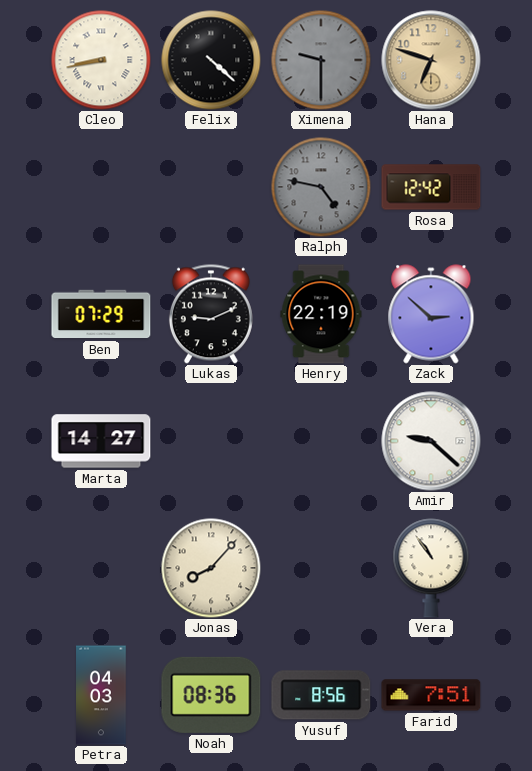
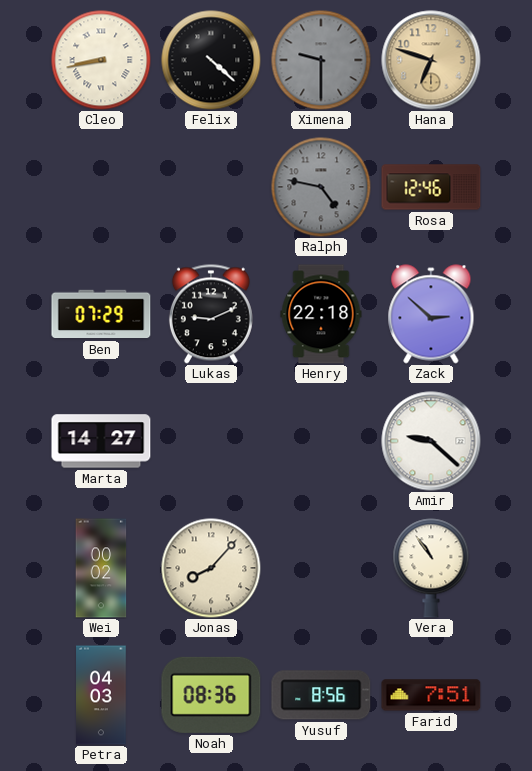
Rosa: 12:42 -> 12:46 (431, 187)
Henry: 22:19 -> 22:18 (321, 314)
Wei: none -> 00:02 (101, 568)
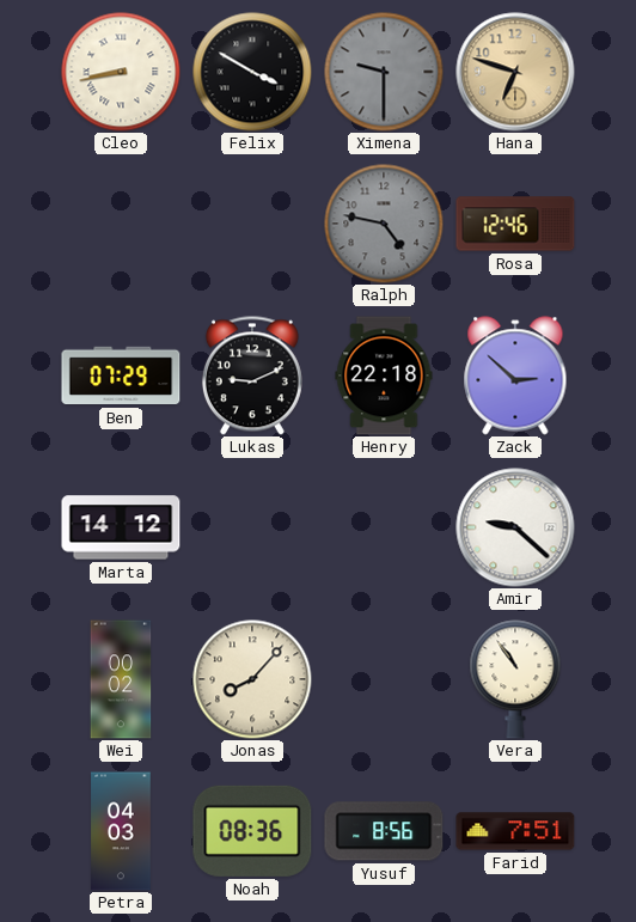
Felix: 4:22 -> 3:50 (252, 72)
Marta: 14:27 -> 14:12 (121, 527)
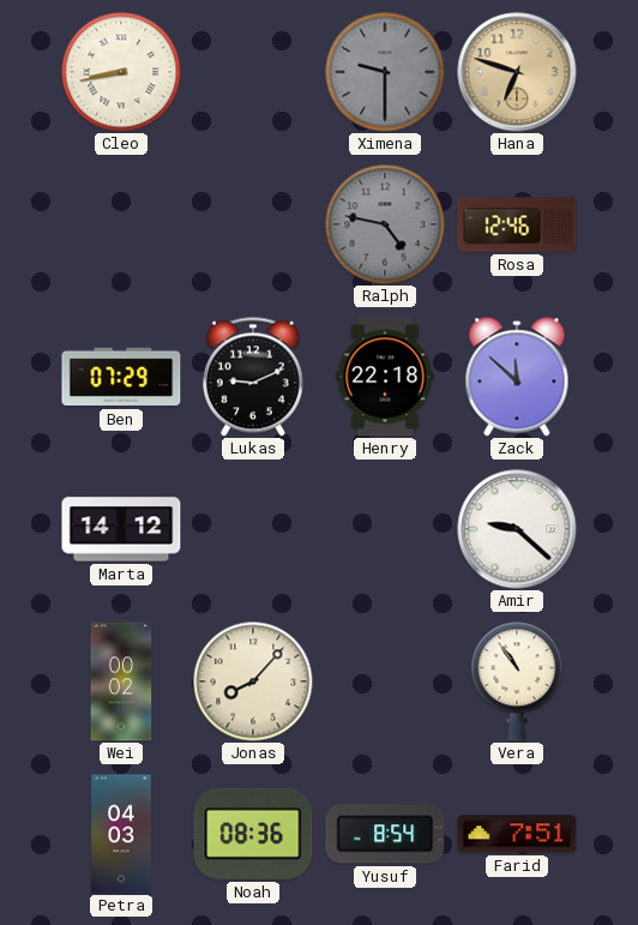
Felix: 3:50 -> none (252, 72)
Zack: 2:52 -> 11:52 (517, 377)
Yusuf: 8:56 -> 8:54 (385, 834)
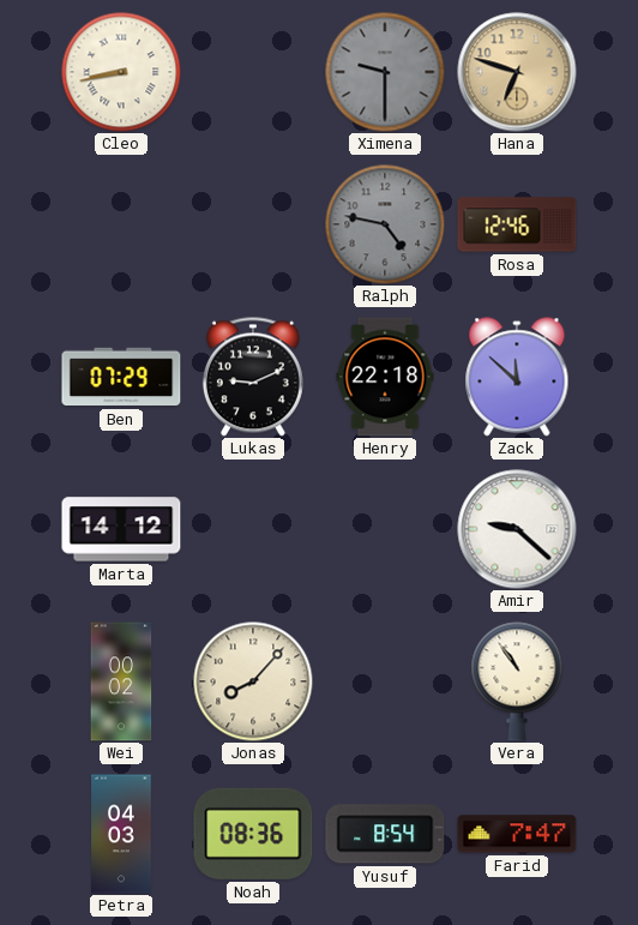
Farid: 7:51 -> 7:47 (517, 834)
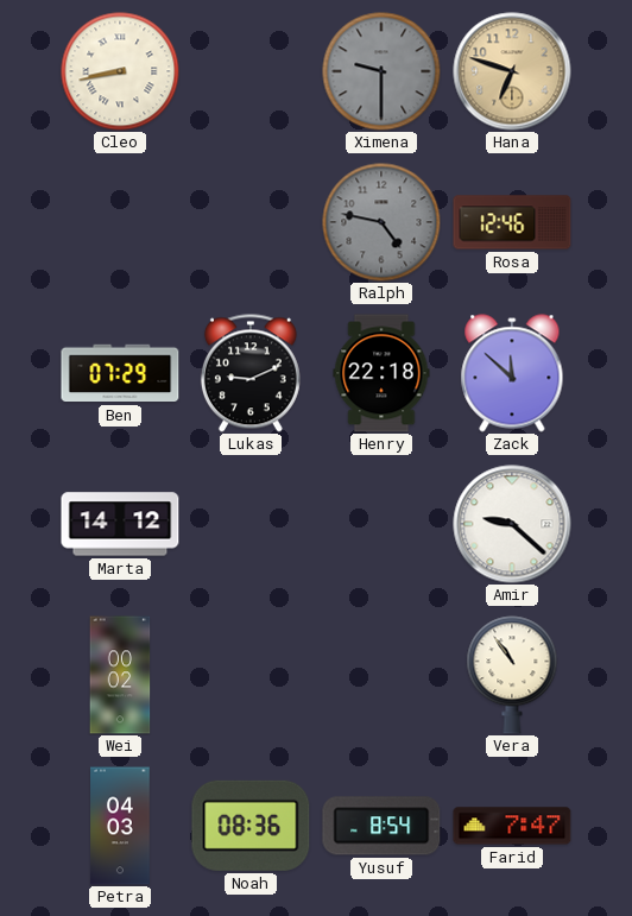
Jonas: 8:07 -> none (253, 681)
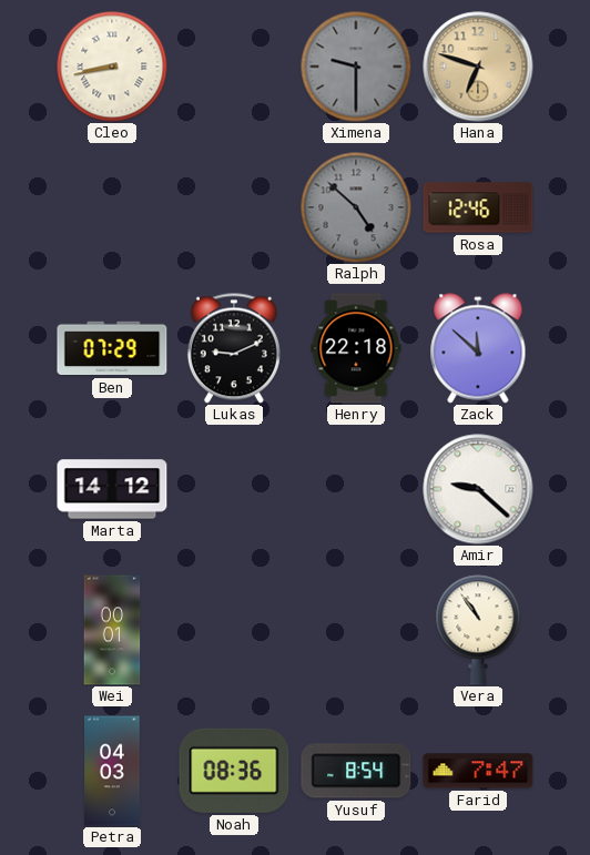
Ralph: 4:47 -> 4:52 (356, 207)
Wei: 00:02 -> 00:01 (112, 630)
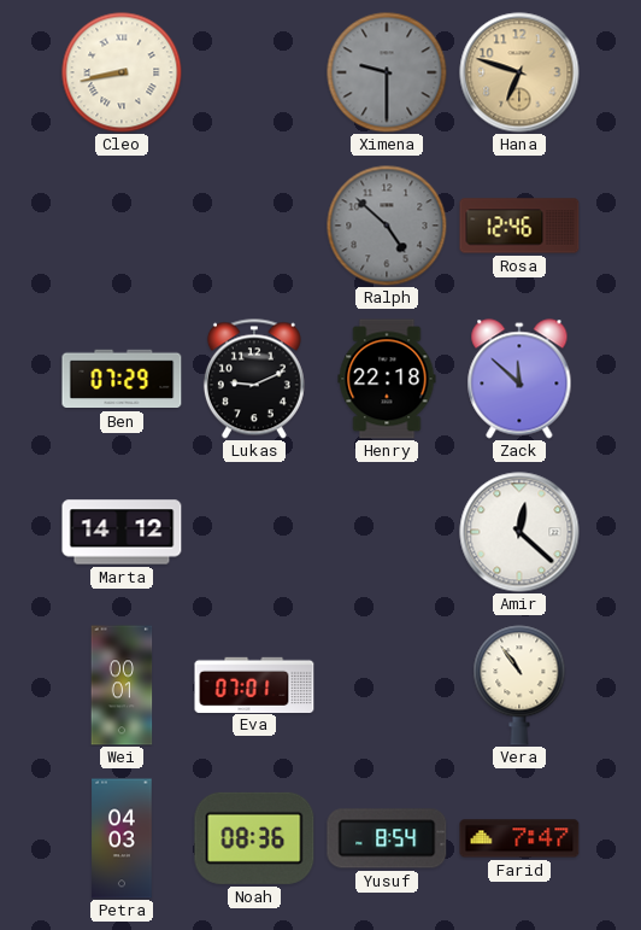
Amir: 9:22 -> 12:22 (519, 532)
Eva: none -> 07:01 (254, 684)
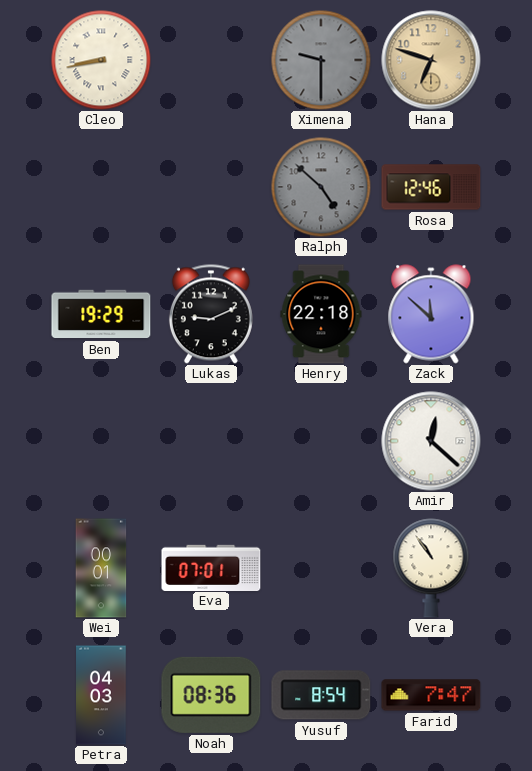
Ben: 07:29 -> 19:29 (101, 314)
Marta: 14:12 -> none (122, 532)
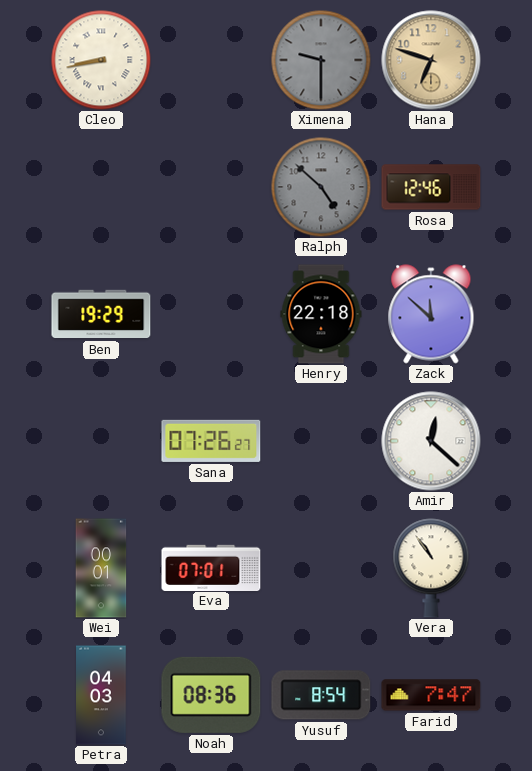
Lukas: 9:11 -> none (211, 314)
Sana: none -> 07:26 (211, 441)
